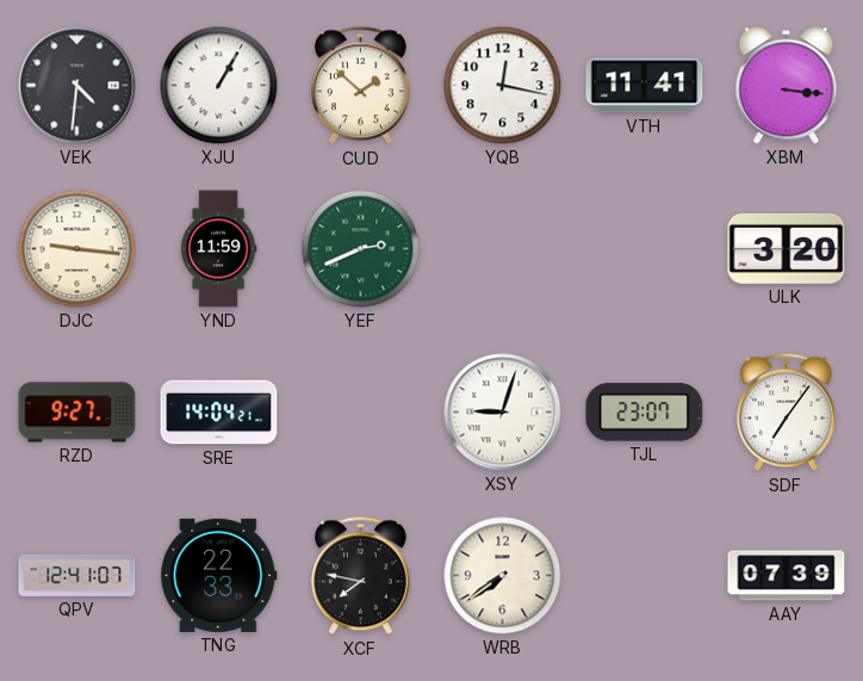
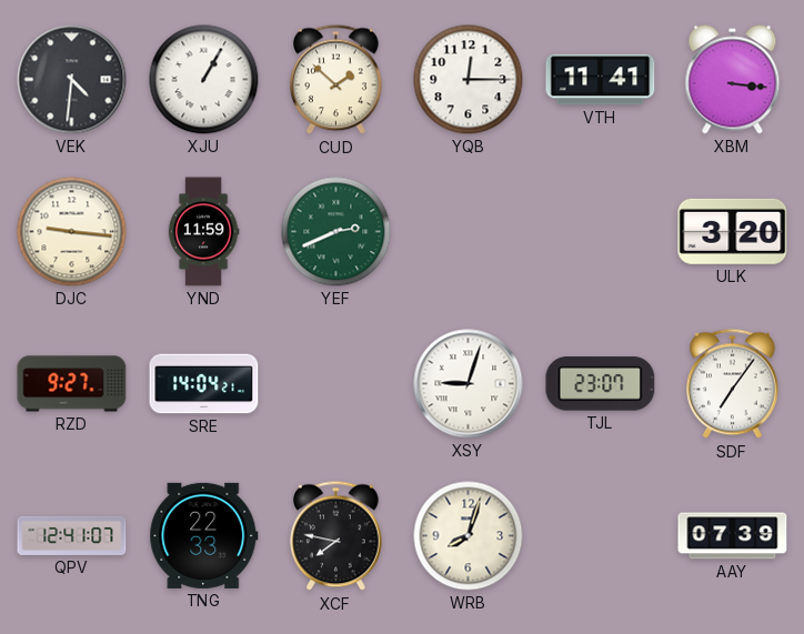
YQB: 12:17 -> 12:15 (469, 80)
WRB: 7:39 -> 8:03 (469, 536)
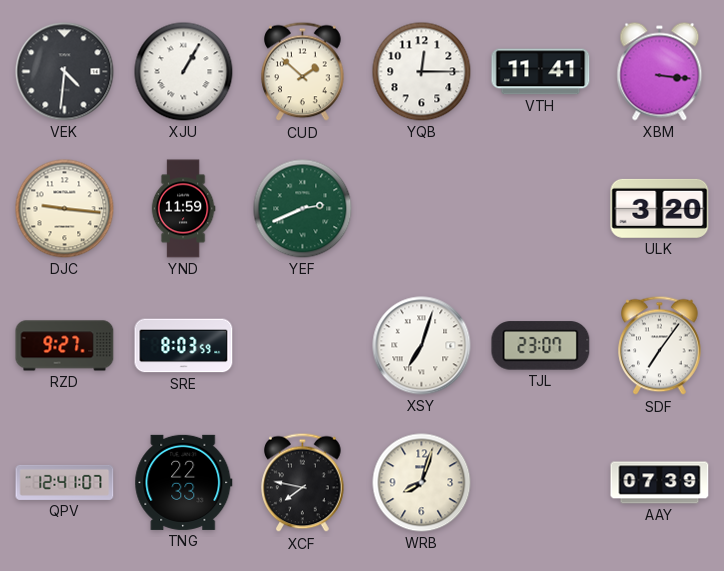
SRE: 14:04 -> 8:03 (184, 346)
XSY: 9:03 -> 7:03 (422, 346)
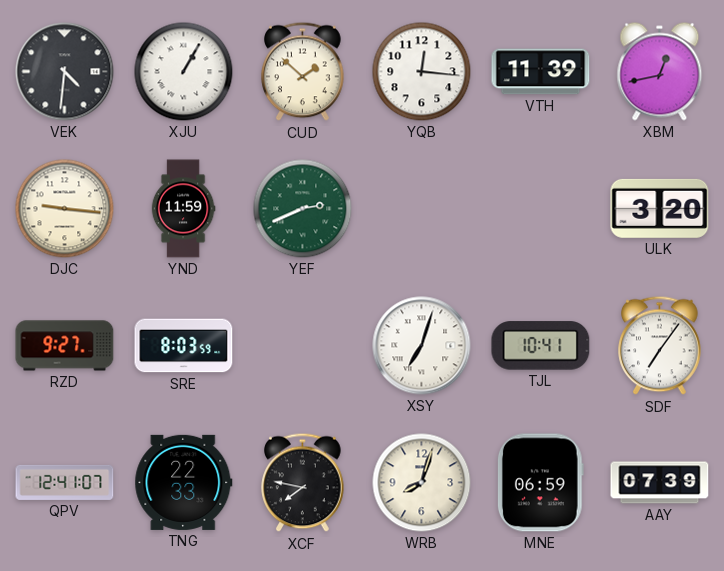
YQB: 12:15 -> 12:16 (422, 72)
VTH: 11:41 -> 11:39 (541, 72)
XBM: 3:16 -> 12:43 (660, 72)
TJL: 23:07 -> 10:41 (541, 346)
MNE: none -> 06:59 (540, 483)
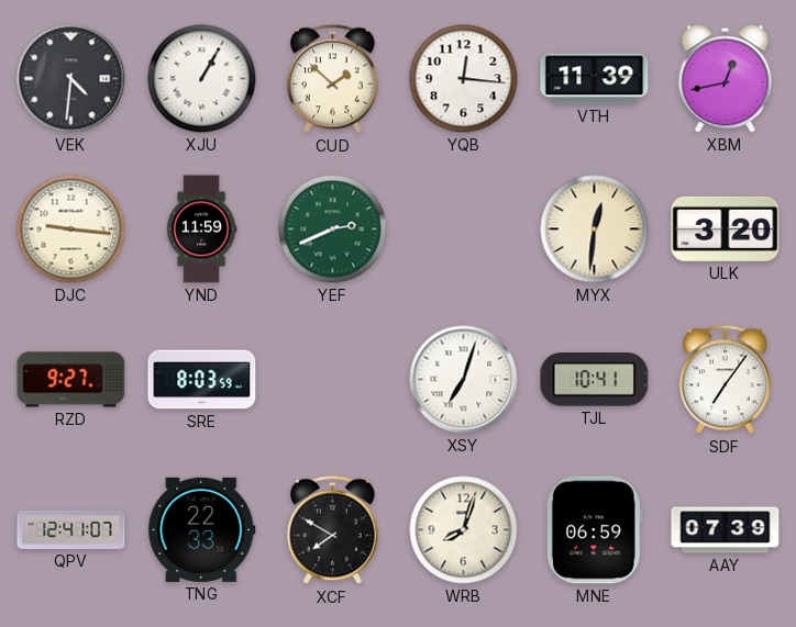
MYX: none -> 12:31 (595, 229)
XCF: 7:47 -> 7:50 (333, 530)
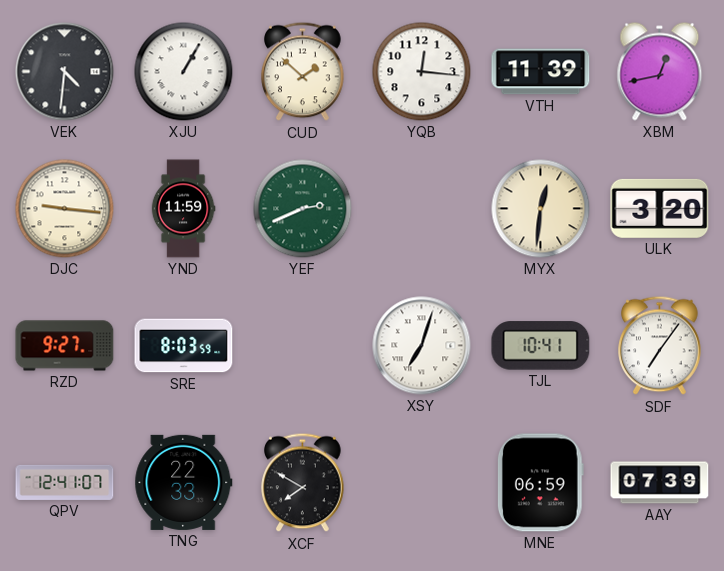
WRB: 8:03 -> none (464, 530)
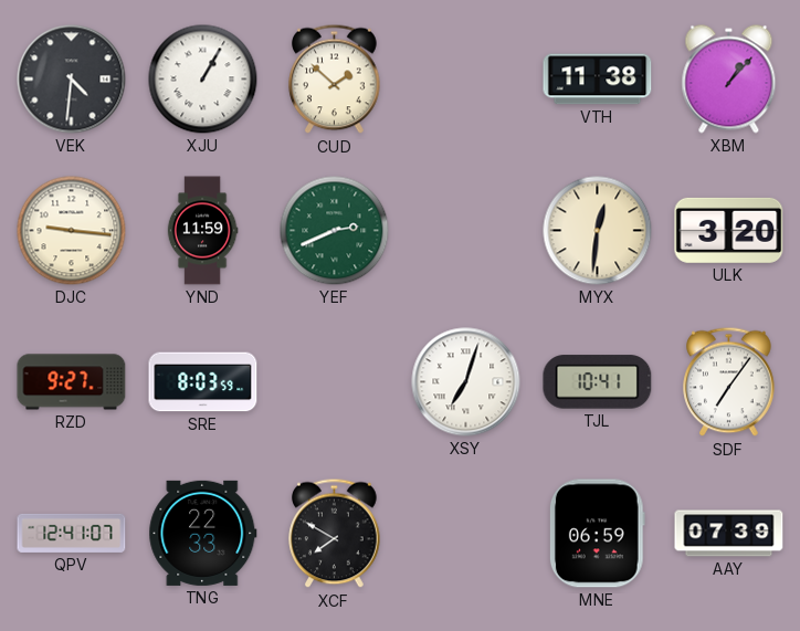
YQB: 12:16 -> none (422, 72)
VTH: 11:39 -> 11:38 (598, 80)
XBM: 12:43 -> 1:07 (729, 80)
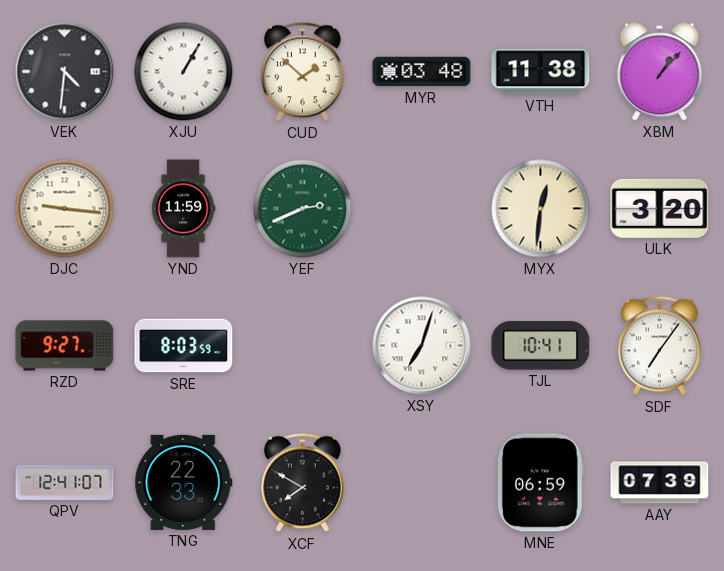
MYR: none -> 03:48 (422, 72)
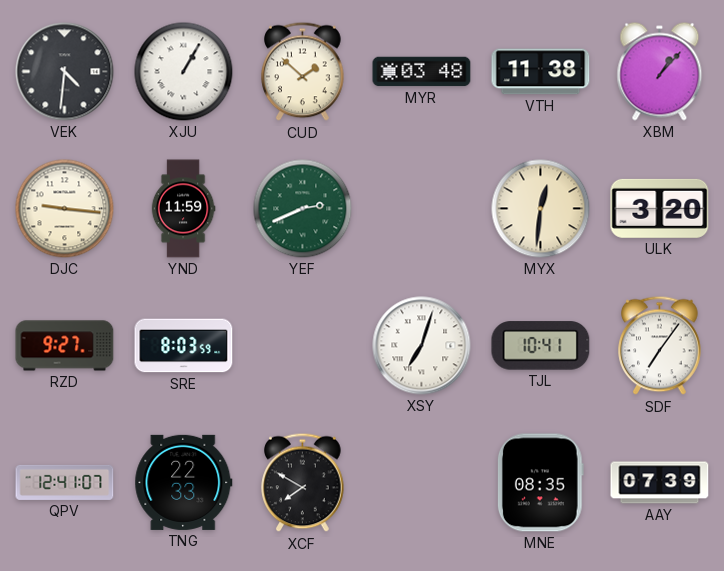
MNE: 06:59 -> 08:35 (540, 483)
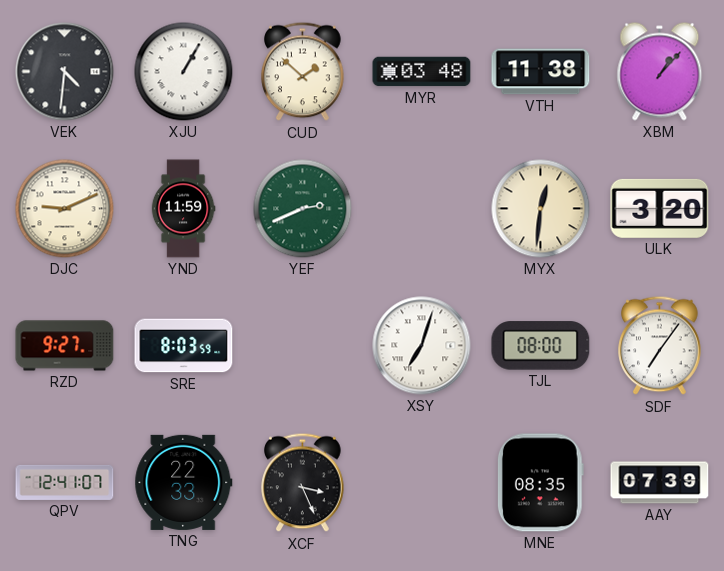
DJC: 9:16 -> 9:11 (65, 209)
TJL: 10:41 -> 08:00 (541, 346)
XCF: 7:50 -> 3:26 (303, 483)
